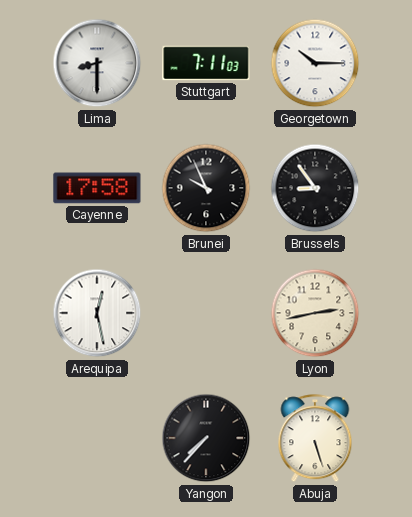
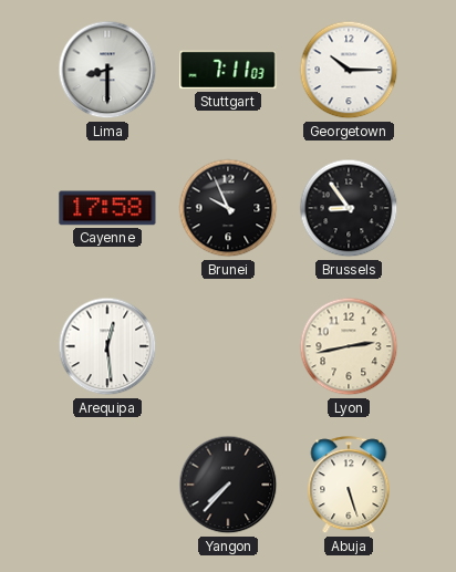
Arequipa: 12:28 -> 12:29 (107, 346)
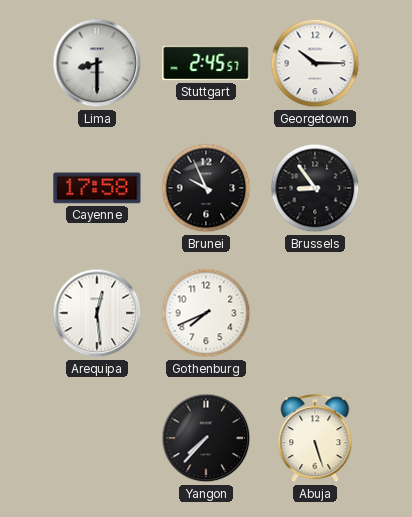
Stuttgart: 7:11 -> 2:45 (206, 63)
Gothenburg: none -> 7:41 (206, 313)
Lyon: 2:43 -> none (349, 346)
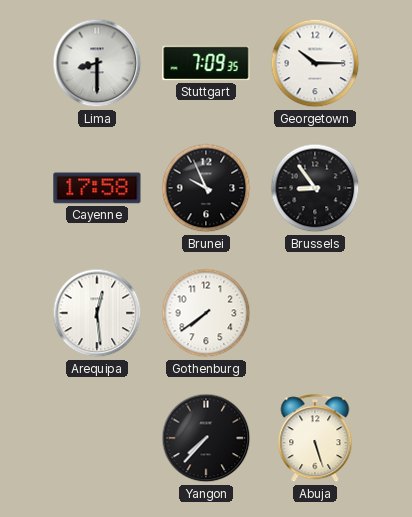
Stuttgart: 2:45 -> 7:09 (206, 63)
Gothenburg: 7:41 -> 7:39 (206, 313)
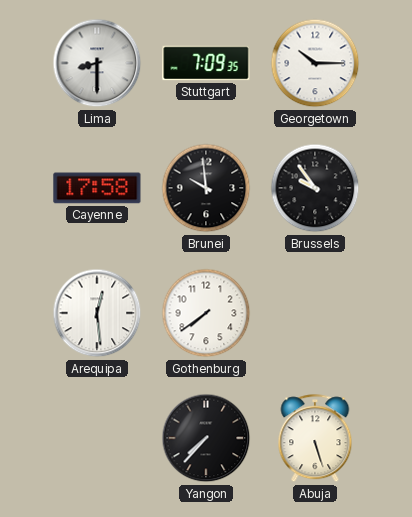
Brunei: 9:56 -> 9:59 (206, 188)
Brussels: 8:54 -> 9:54 (315, 188)
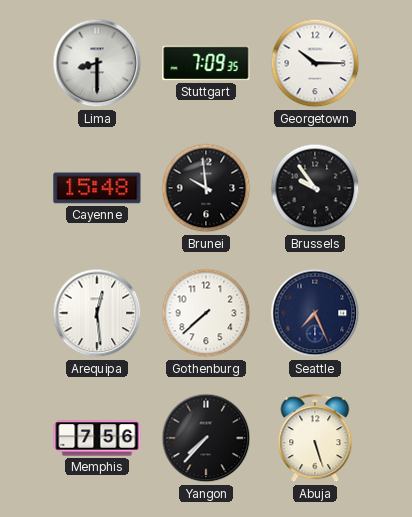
Cayenne: 17:58 -> 15:48 (97, 188)
Gothenburg: 7:39 -> 7:38 (206, 313)
Seattle: none -> 7:26 (315, 313)
Memphis: none -> 7:56 (97, 438)
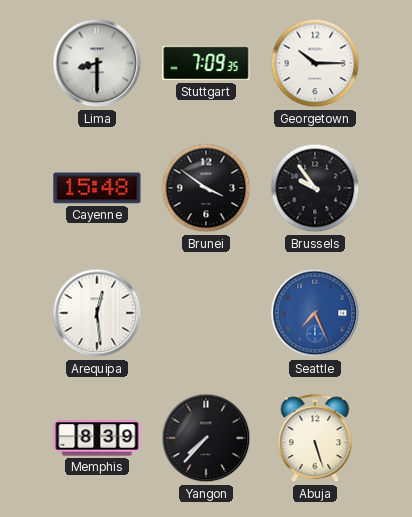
Brunei: 9:59 -> 3:51 (206, 188)
Gothenburg: 7:38 -> none (206, 313)
Seattle dial: navy -> blue (315, 313)
Memphis: 7:56 -> 8:39 (97, 438)
